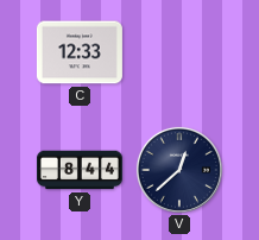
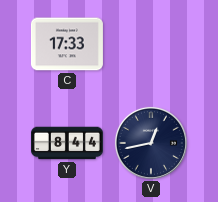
C: 12:33 -> 17:33 (67, 44)
V: 12:38 -> 12:43 (151, 143)
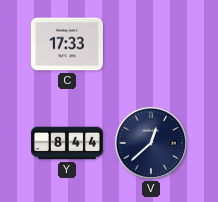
V: 12:43 -> 12:38 (151, 143)
